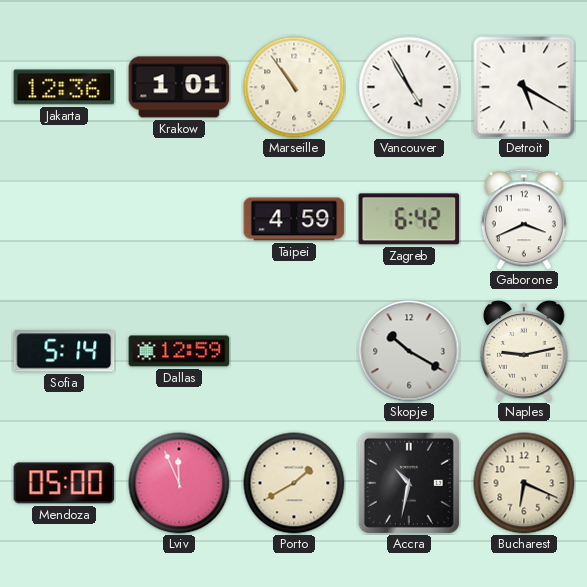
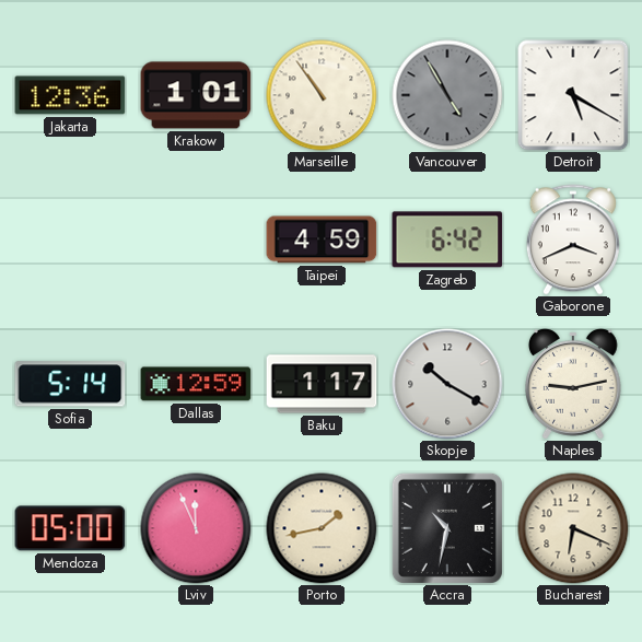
Vancouver dial: white -> grey (447, 95)
Baku: none -> 1:17 (322, 384)
Porto: 1:40 -> 1:43 (322, 528)
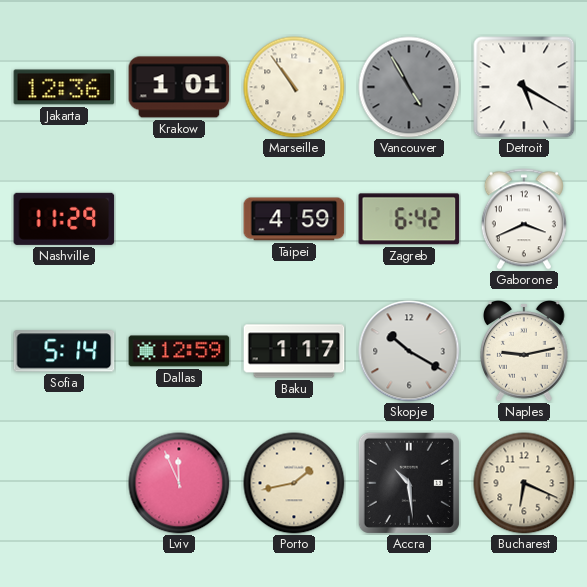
Nashville: none -> 11:29 (64, 219)
Mendoza: 05:00 -> none (70, 528)
Accra: 10:32 -> 10:29 (409, 483)
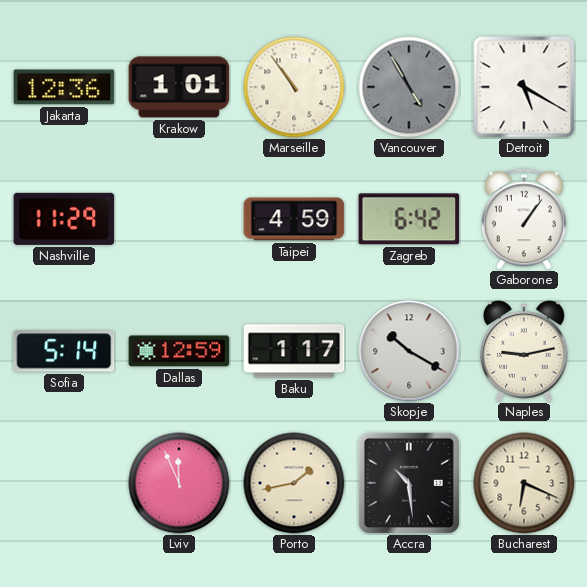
Gaborone: 3:41 -> 1:06 (524, 219)
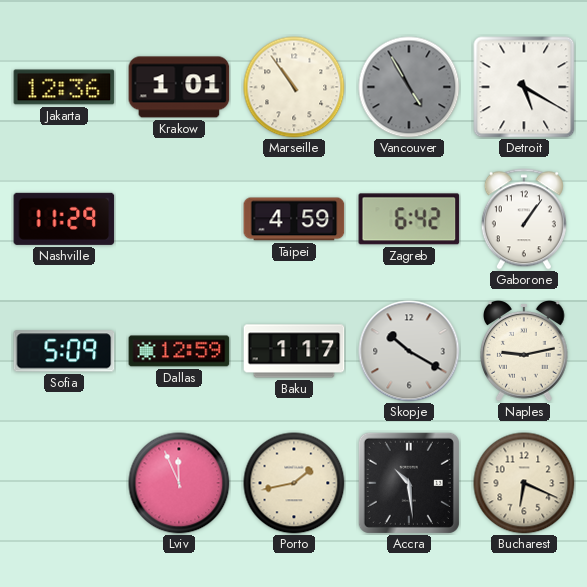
Sofia: 5:14 -> 5:09 (64, 351)
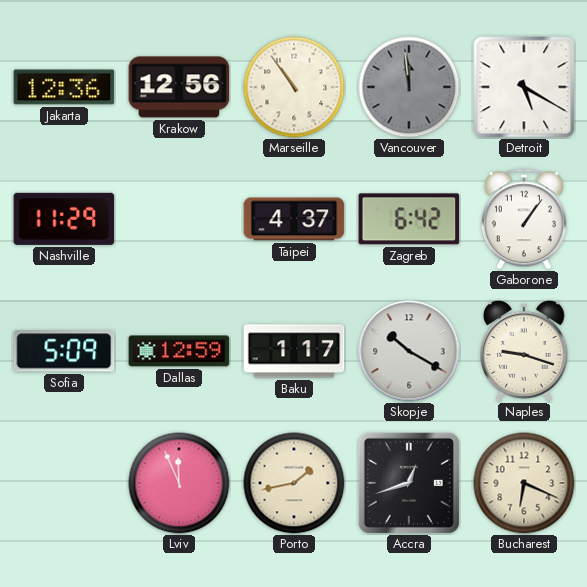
Krakow: 1:01 -> 12:56 (179, 87)
Vancouver: 4:55 -> 11:59 (409, 87)
Taipei: 4:59 -> 4:37 (294, 219)
Naples: 9:13 -> 9:18 (525, 351)
Accra: 10:29 -> 12:42 (409, 483)
